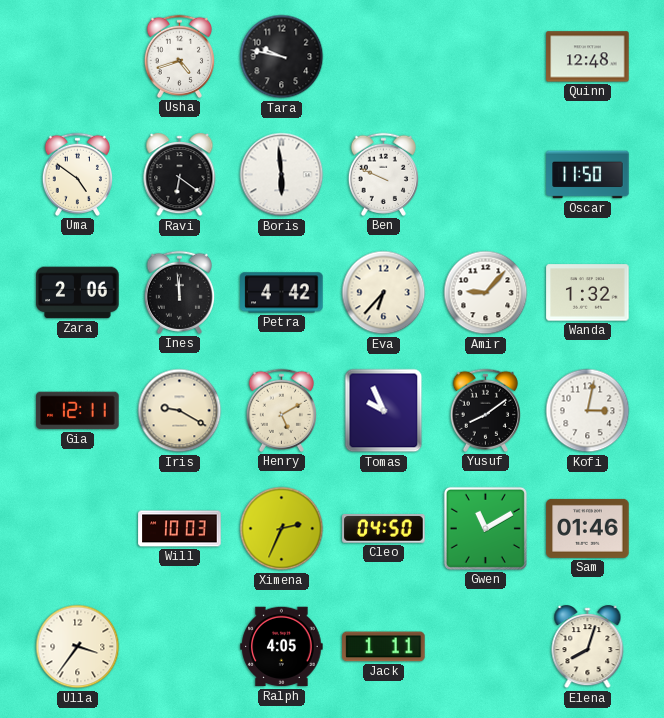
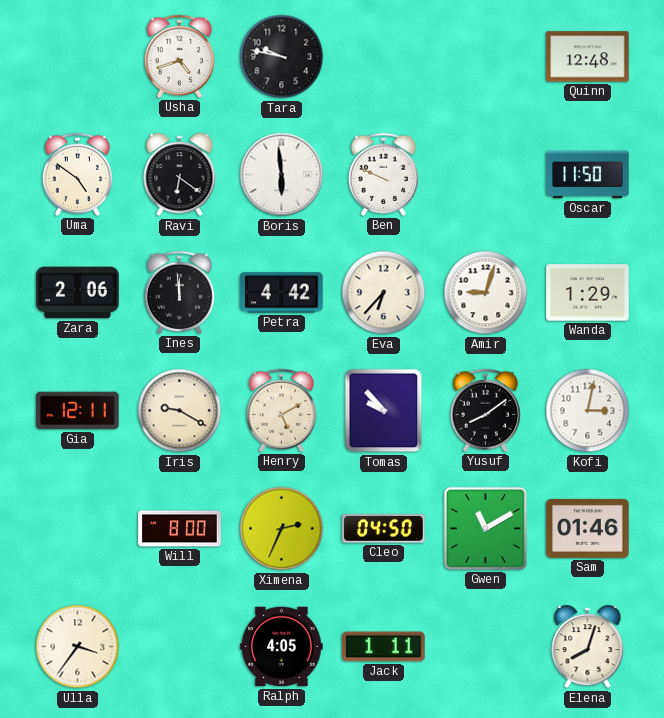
Amir: 9:07 -> 9:03 (486, 293)
Wanda: 1:32 -> 1:29 (588, 293)
Tomas: 9:56 -> 9:53 (384, 411)
Will: 10:03 -> 8:00 (180, 529)
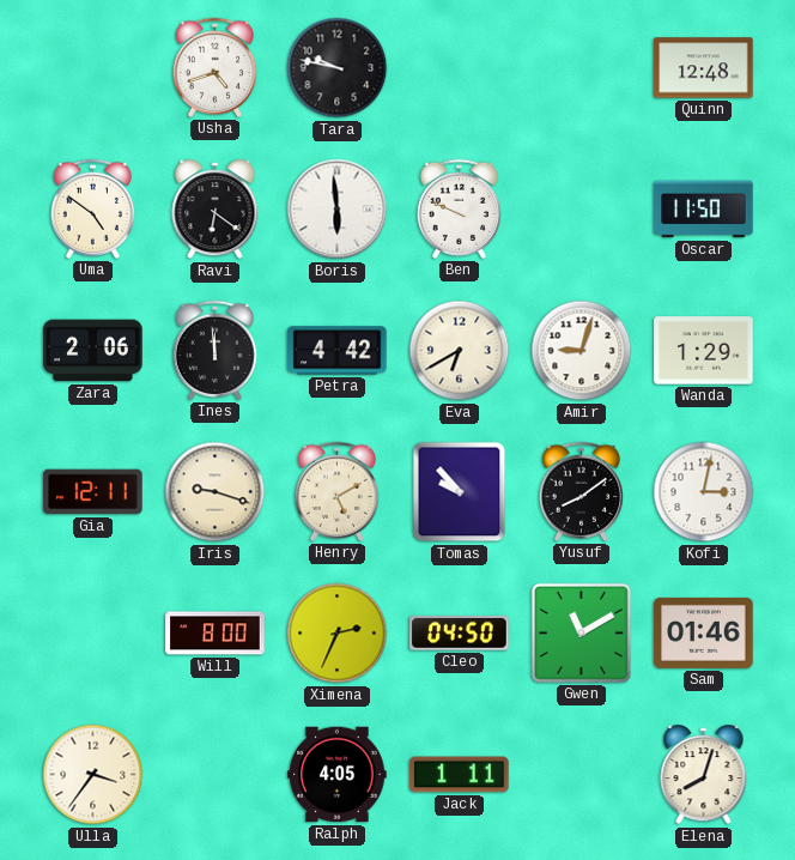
Eva: 6:37 -> 6:40 (460, 351)
Iris: 9:20 -> 9:18 (216, 492)
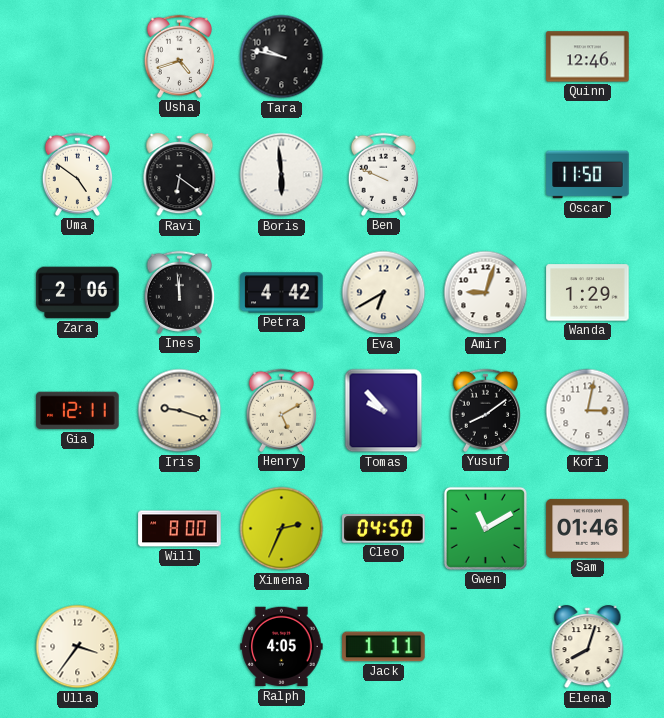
Quinn: 12:48 -> 12:46 (588, 57)
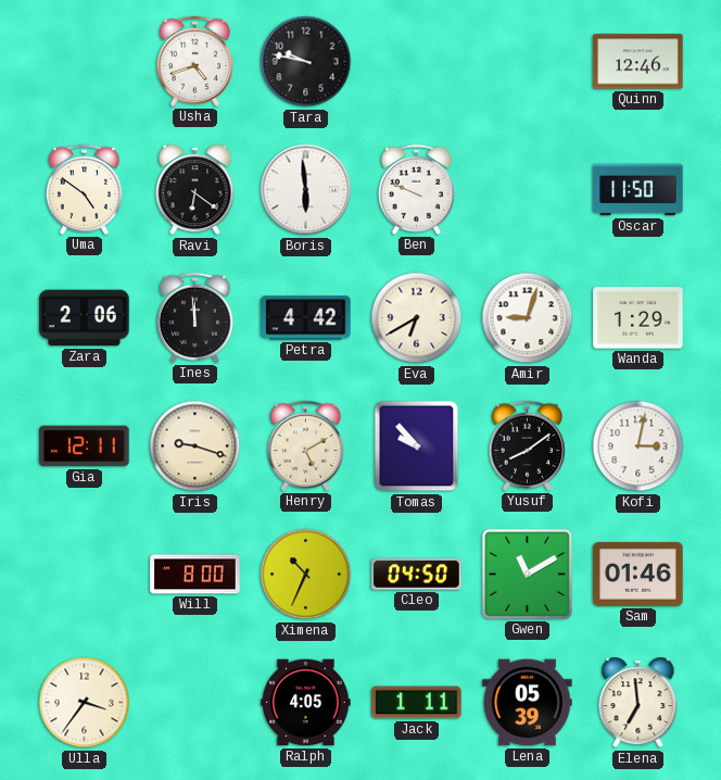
Ximena: 2:34 -> 10:34 (306, 575)
Lena: none -> 05:39 (528, 703)
Elena: 8:03 -> 6:59 (638, 703)
